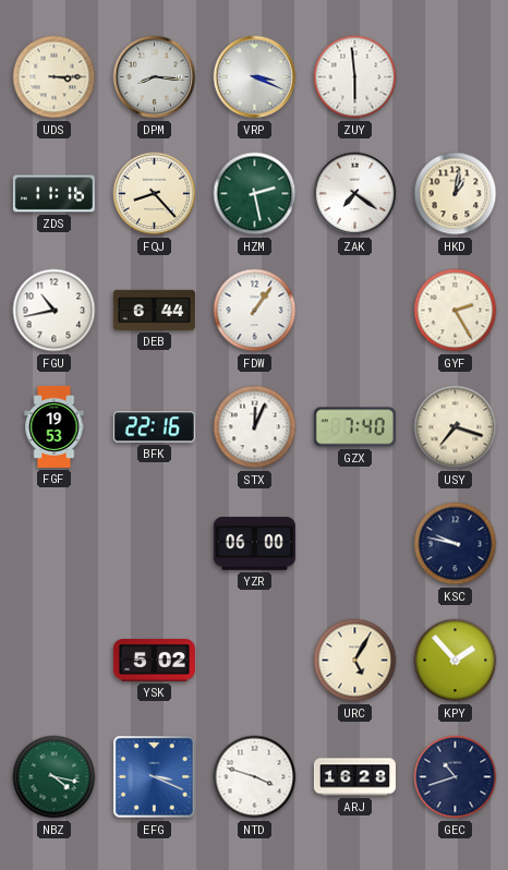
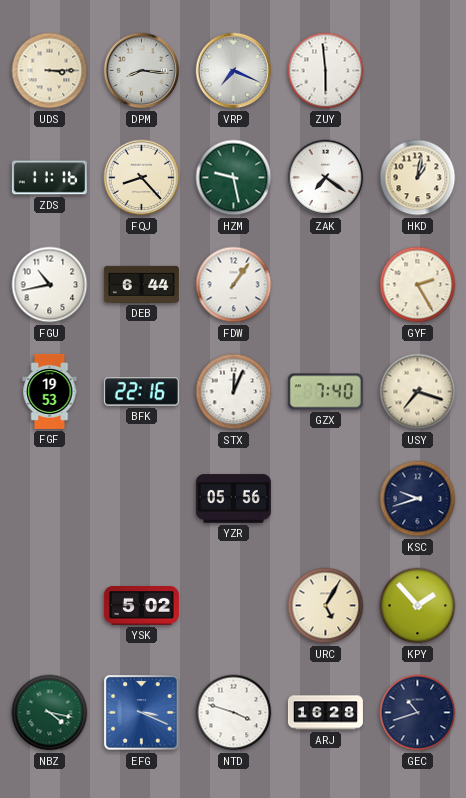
VRP: 3:19 -> 7:19 (234, 71)
HZM: 2:28 -> 9:28 (234, 178)
YZR: 06:00 -> 05:56 (233, 499)
KSC: 9:47 -> 9:42 (418, 499)
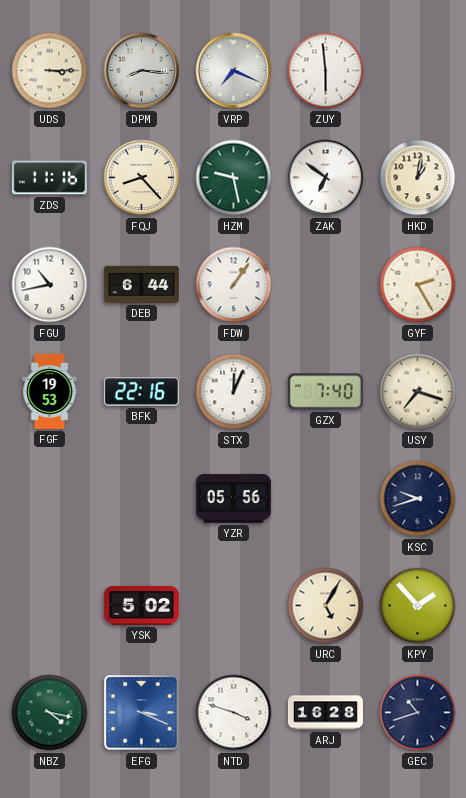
ZAK: 7:21 -> 6:51 (326, 178)
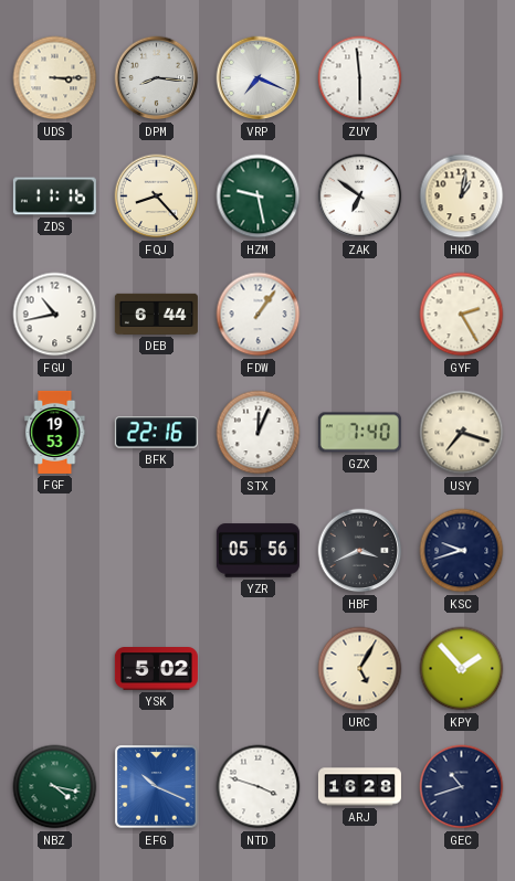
HBF: none -> 3:41 (360, 551)
EFG: 3:19 -> 10:19 (157, 787)
